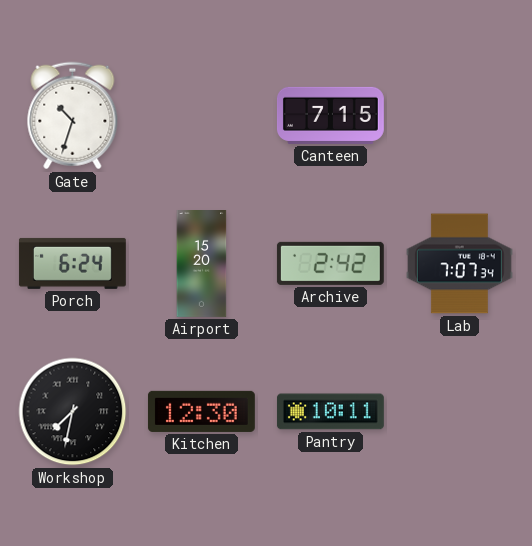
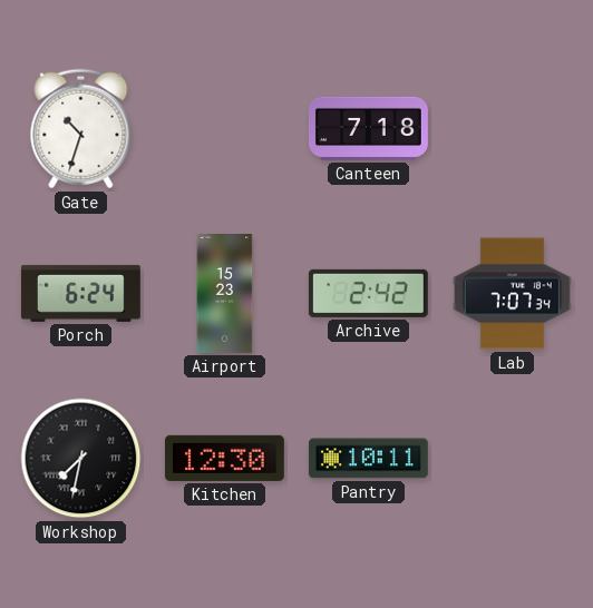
Canteen: 7:15 -> 7:18 (368, 128)
Airport: 15:20 -> 15:23 (225, 294)
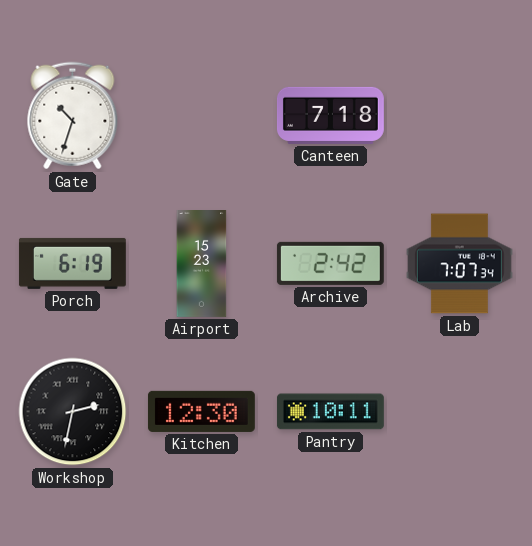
Porch: 6:24 -> 6:19 (72, 263)
Workshop: 7:32 -> 2:32 (73, 412)
